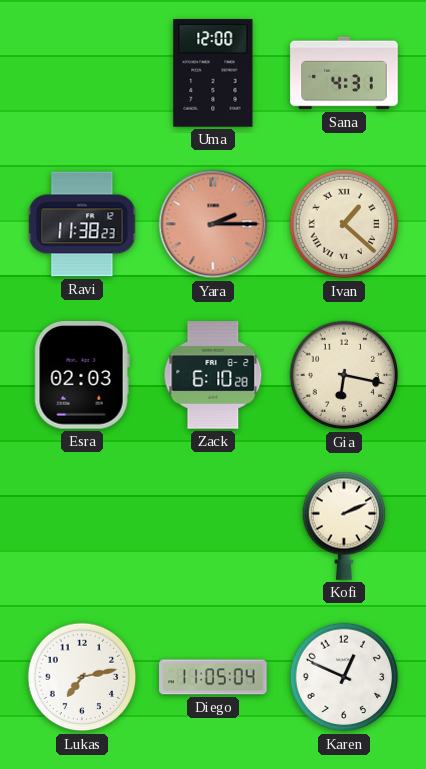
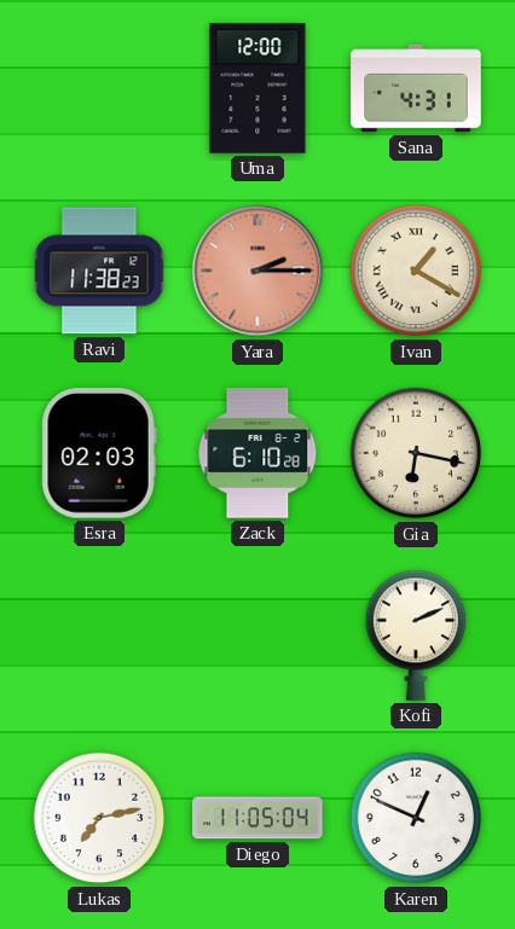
Ivan: 1:22 -> 1:20 (416, 271)
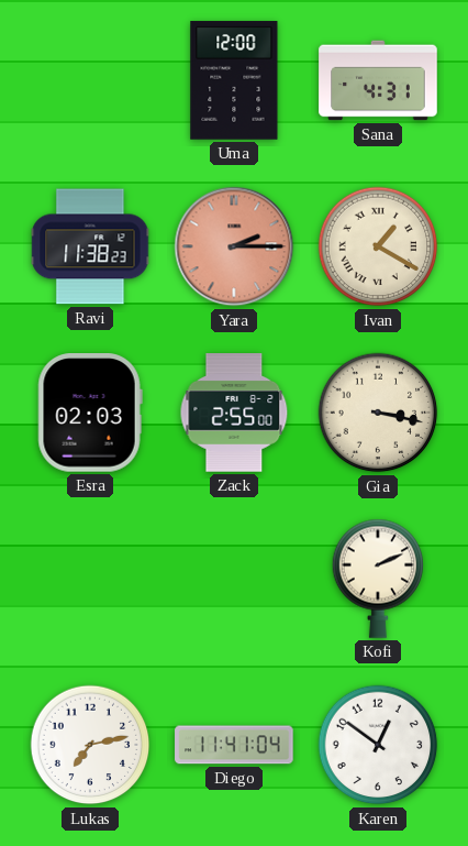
Zack: 6:10 -> 2:55 (234, 413)
Gia: 6:17 -> 3:17 (378, 413)
Diego: 11:05 -> 11:41 (234, 745)
Karen: 12:49 -> 12:51 (378, 745)
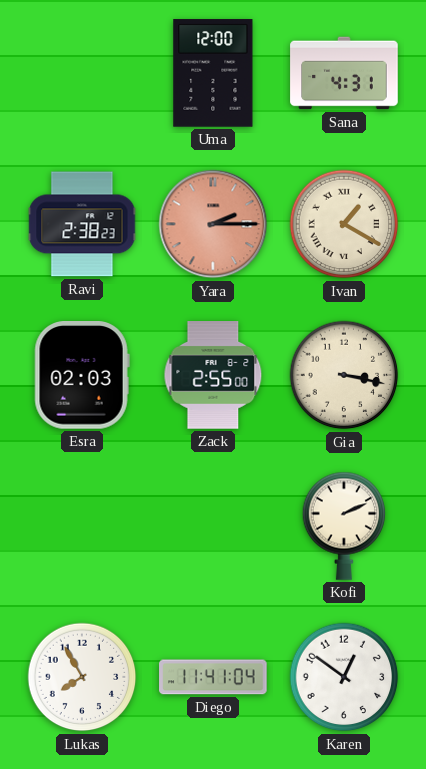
Ravi: 11:38 -> 2:38 (82, 224)
Lukas: 7:13 -> 7:55 (82, 677)
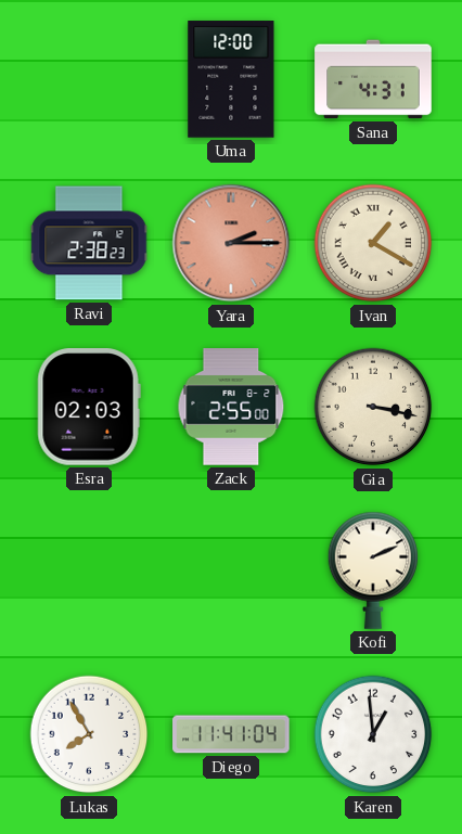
Karen: 12:51 -> 12:59 (373, 734)
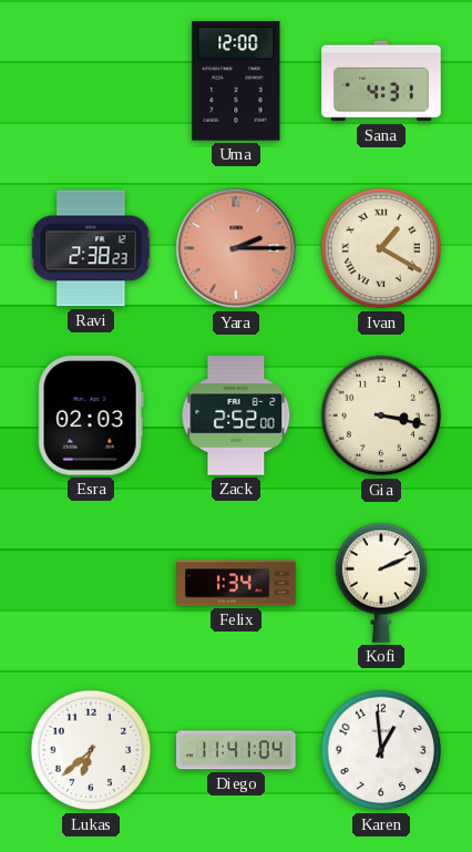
Zack: 2:55 -> 2:52 (236, 415)
Felix: none -> 1:34 (236, 583)
Lukas: 7:55 -> 6:38 (91, 750)
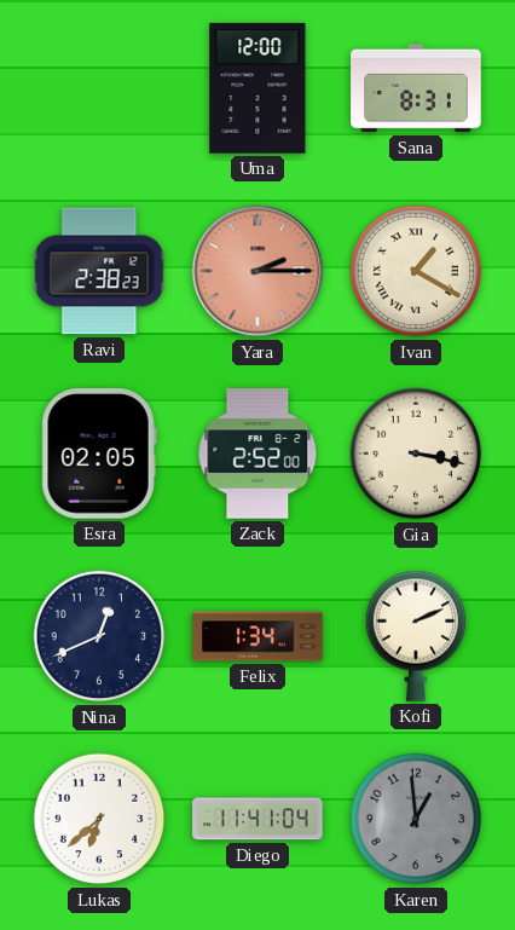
Sana: 4:31 -> 8:31 (416, 88)
Esra: 02:03 -> 02:05 (99, 455)
Nina: none -> 12:41 (99, 636)
Karen dial: white -> grey (416, 819)
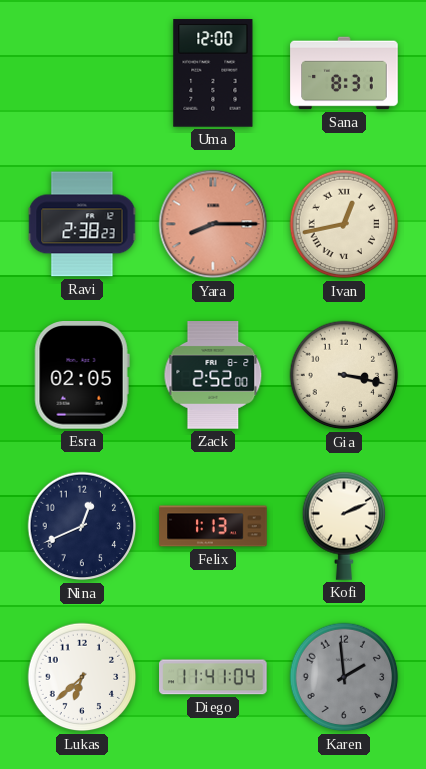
Yara: 2:15 -> 8:15 (213, 224)
Ivan: 1:20 -> 12:43 (344, 224)
Felix: 1:34 -> 1:13 (213, 526)
Karen: 12:59 -> 1:59 (344, 677)
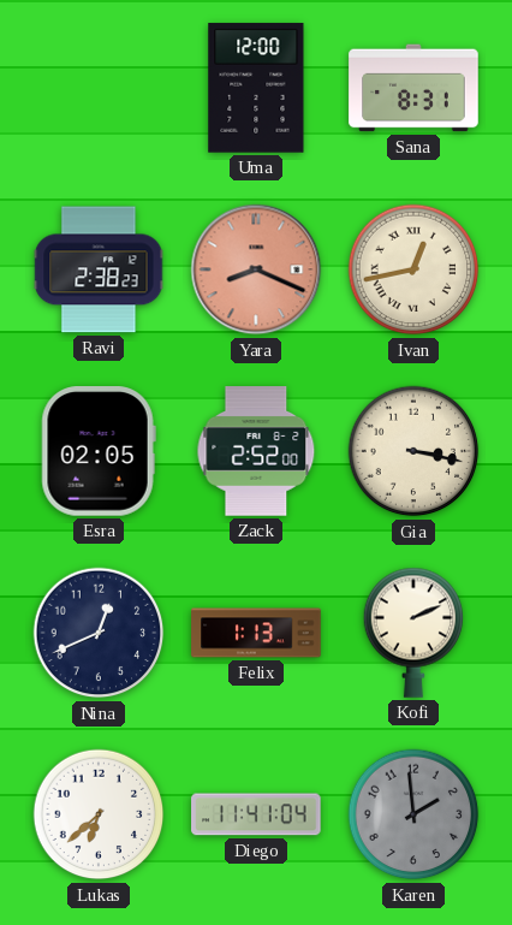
Yara: 8:15 -> 8:19 (256, 269)
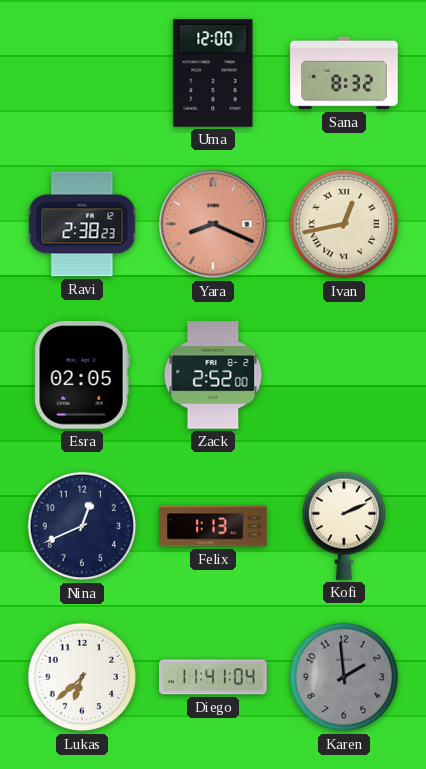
Sana: 8:31 -> 8:32 (344, 73)
Gia: 3:17 -> none (413, 451)
